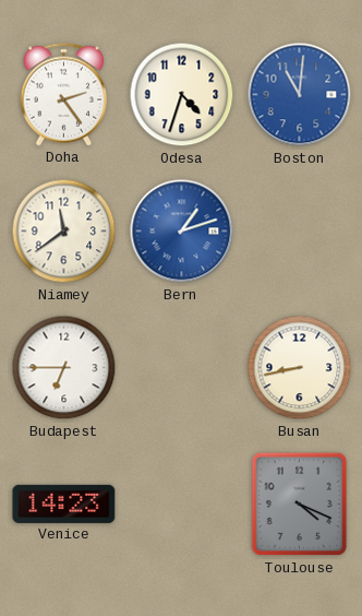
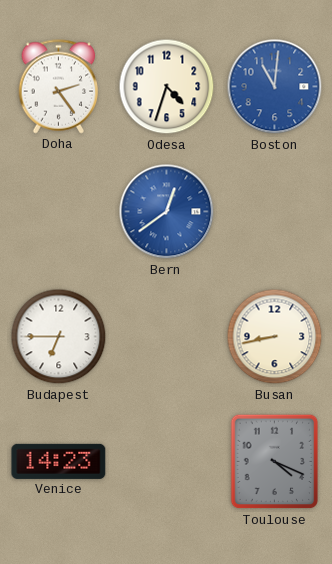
Niamey: 11:39 -> none (64, 232)
Bern: 1:12 -> 12:39 (167, 212)
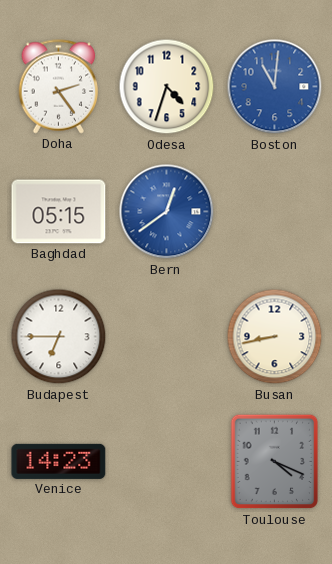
Baghdad: none -> 05:15 (59, 212)
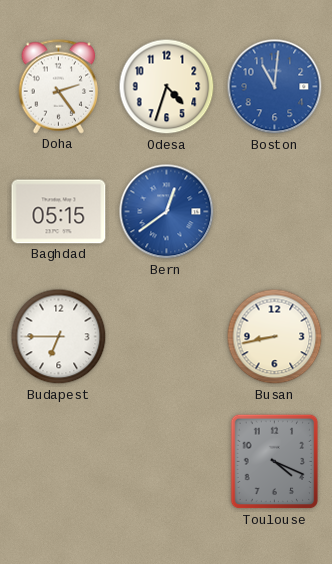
Venice: 14:23 -> none (59, 461)
